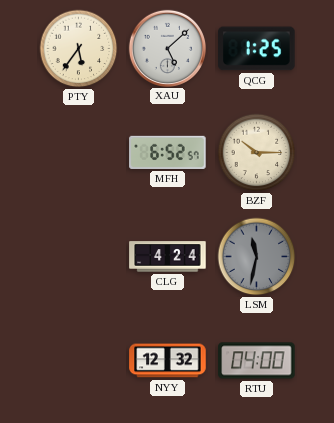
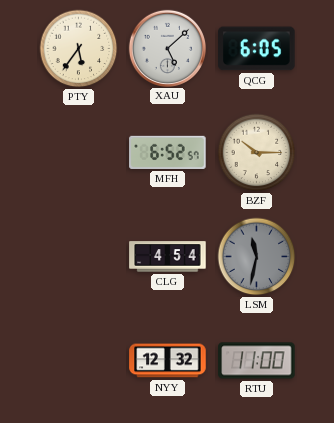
QCG: 1:25 -> 6:05 (257, 49)
CLG: 4:24 -> 4:54 (168, 257)
RTU: 04:00 -> 11:00 (257, 361)
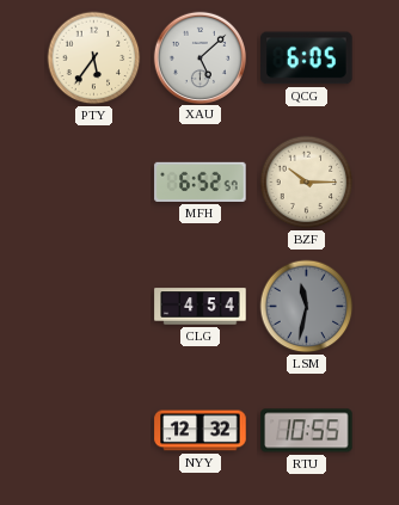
RTU: 11:00 -> 10:55 (307, 431)
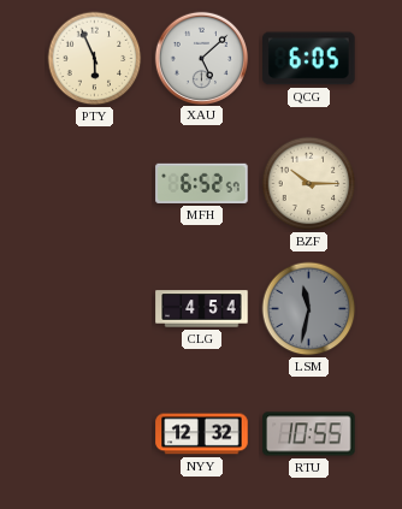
PTY: 5:36 -> 5:56 (95, 59)
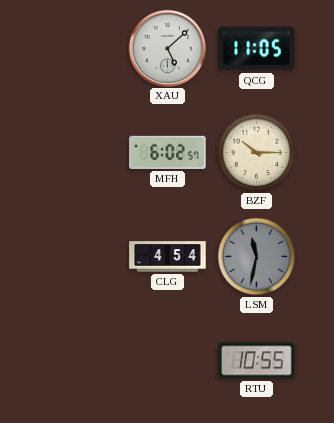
PTY: 5:56 -> none (95, 59)
QCG: 6:05 -> 11:05 (257, 49)
MFH: 6:52 -> 6:02 (168, 152)
NYY: 12:32 -> none (202, 434)
